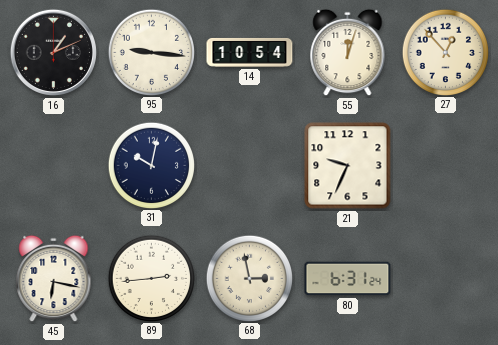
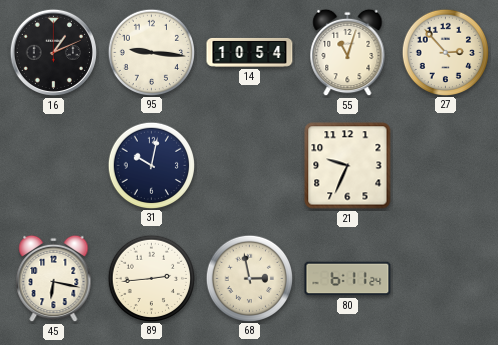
55: 12:03 -> 11:03 (348, 53)
27: 12:53 -> 2:53 (445, 52)
80: 6:31 -> 6:11 (348, 279)
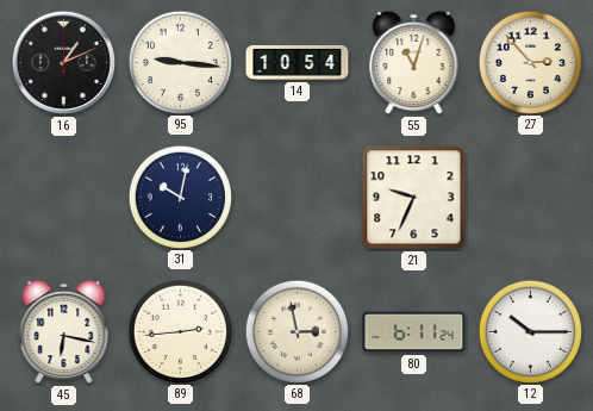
12: none -> 10:15 (530, 331)
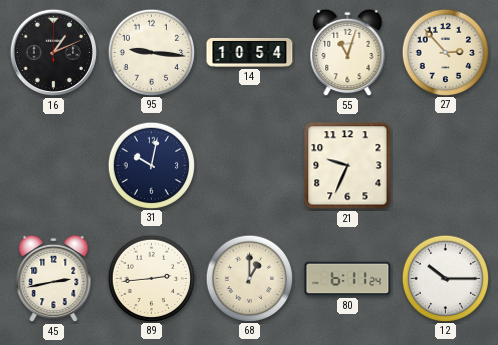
45: 6:17 -> 2:43 (54, 279)
68: 2:58 -> 1:00 (249, 278)
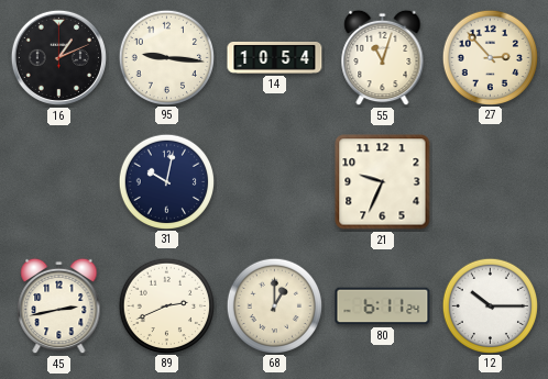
89: 2:44 -> 2:41 (166, 305)
